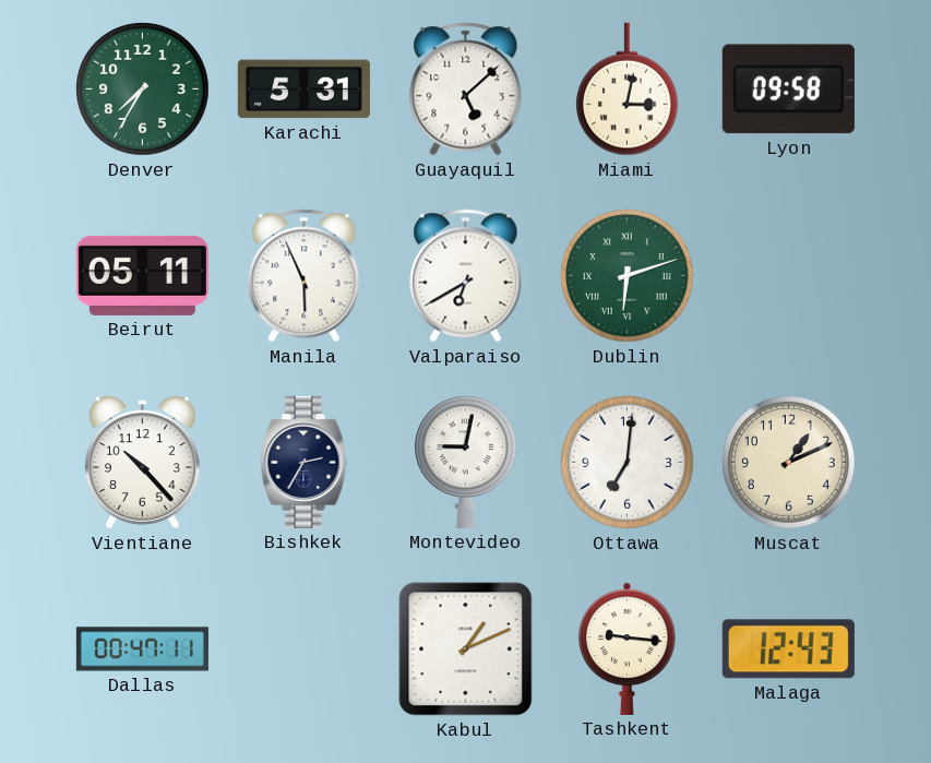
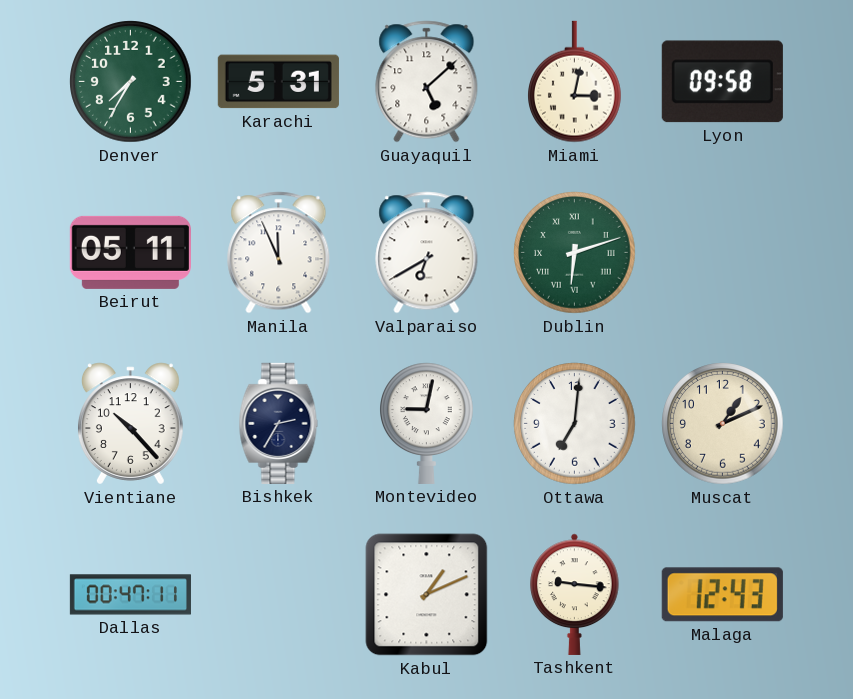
Manila: 5:56 -> 11:56 (279, 253)
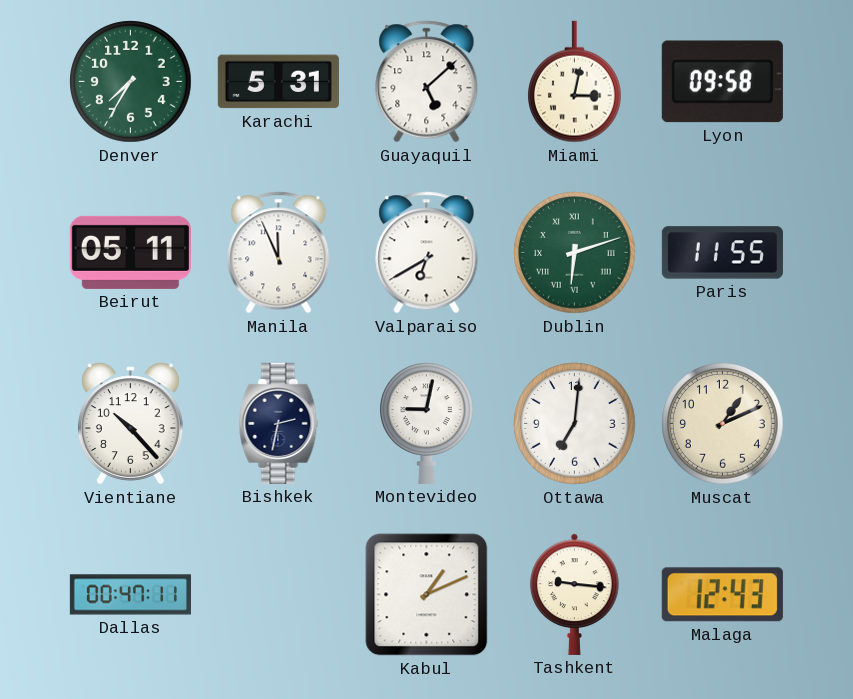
Paris: none -> 11:55 (722, 253)
Bishkek: 2:35 -> 2:32 (279, 423)
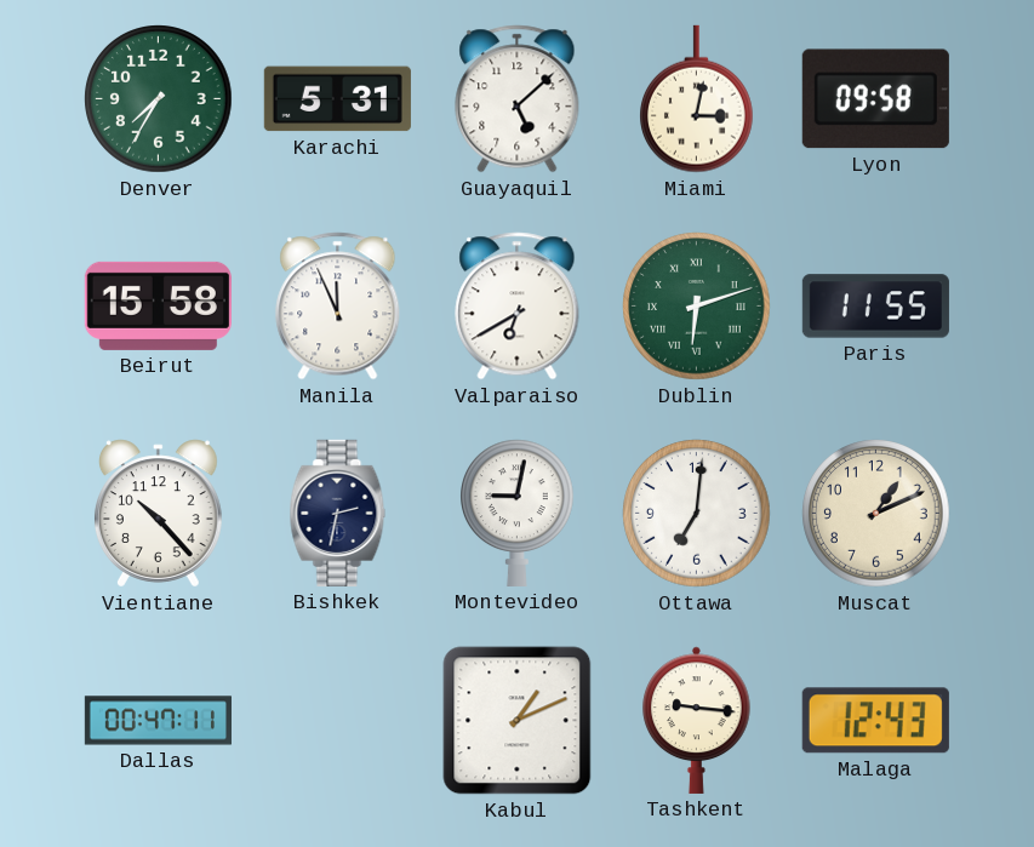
Beirut: 05:11 -> 15:58 (158, 305)
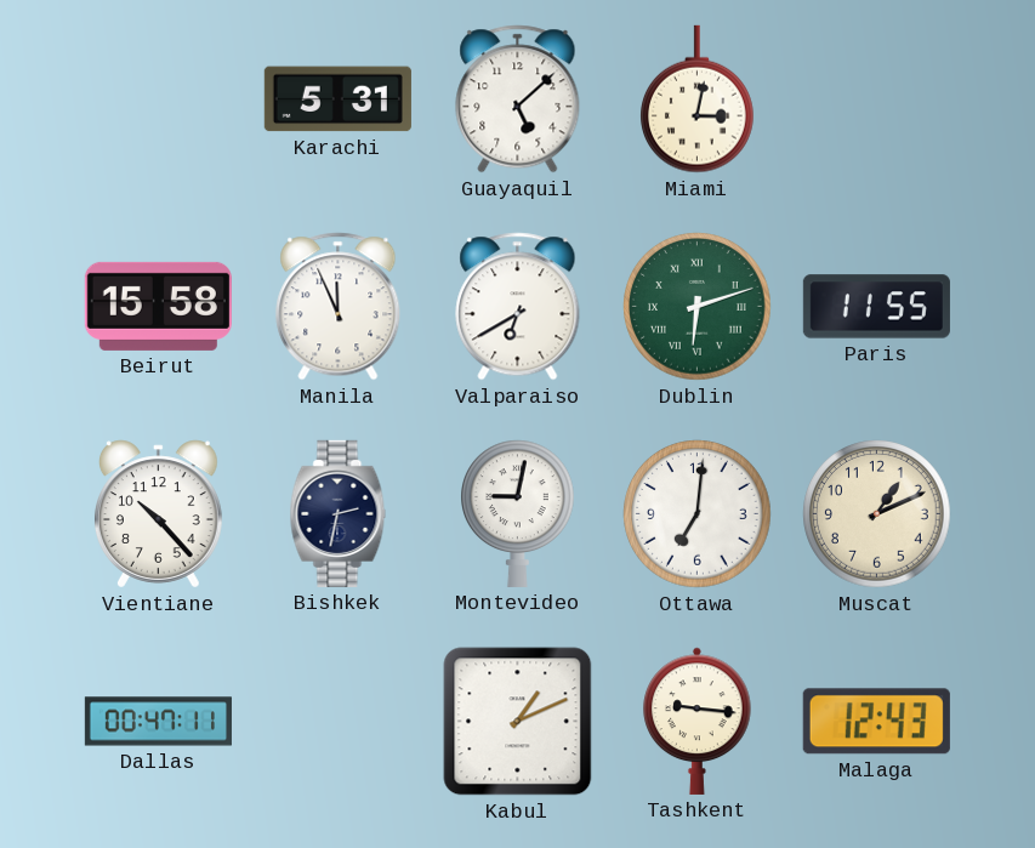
Denver: 7:35 -> none (159, 99)
Lyon: 09:58 -> none (875, 99)
